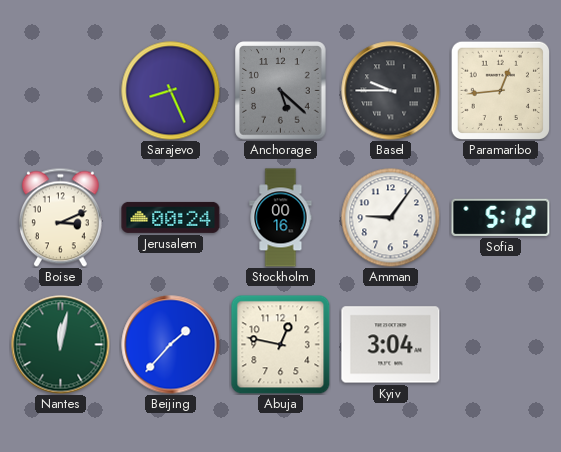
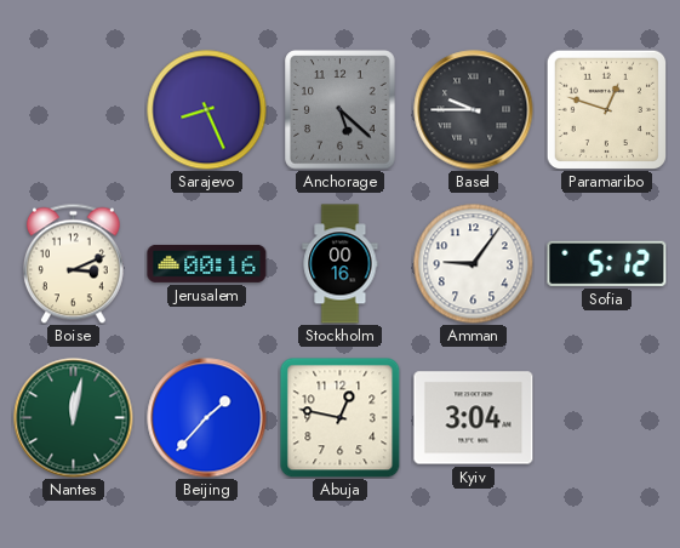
Paramaribo: 12:44 -> 12:48 (606, 109)
Jerusalem: 00:24 -> 00:16 (207, 263)
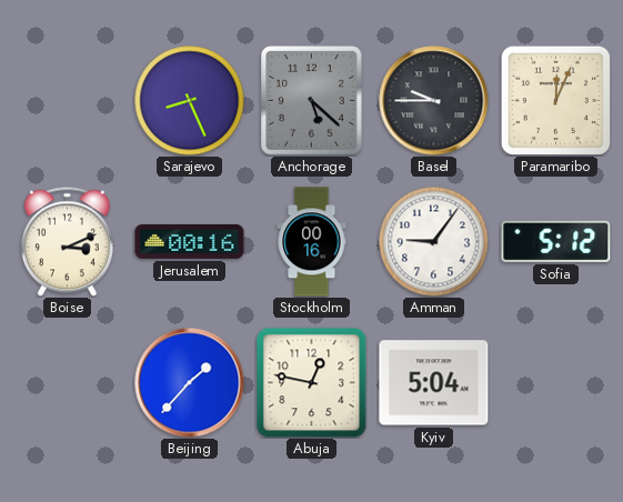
Paramaribo: 12:48 -> 12:04 (555, 100)
Nantes: 12:02 -> none (74, 418)
Kyiv: 3:04 -> 5:04 (434, 383)
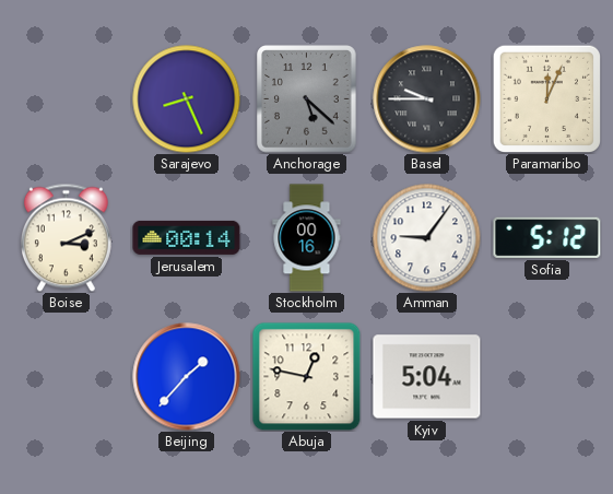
Jerusalem: 00:16 -> 00:14 (187, 237)
